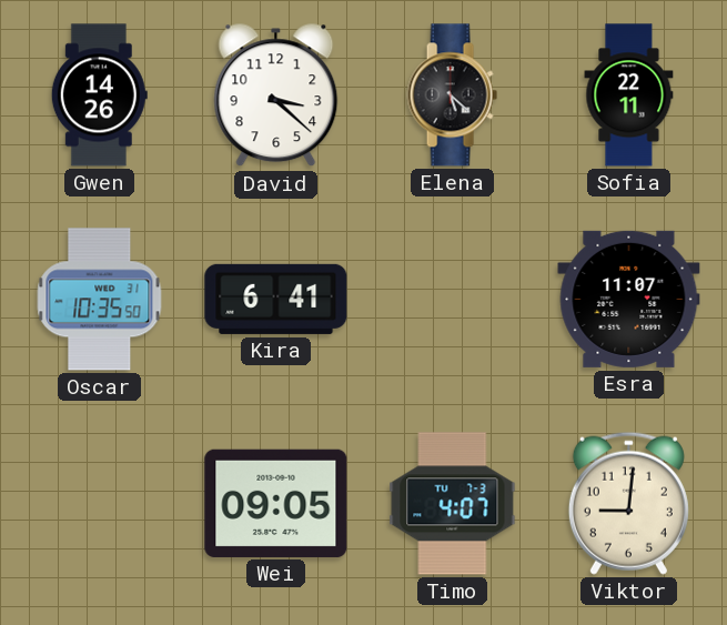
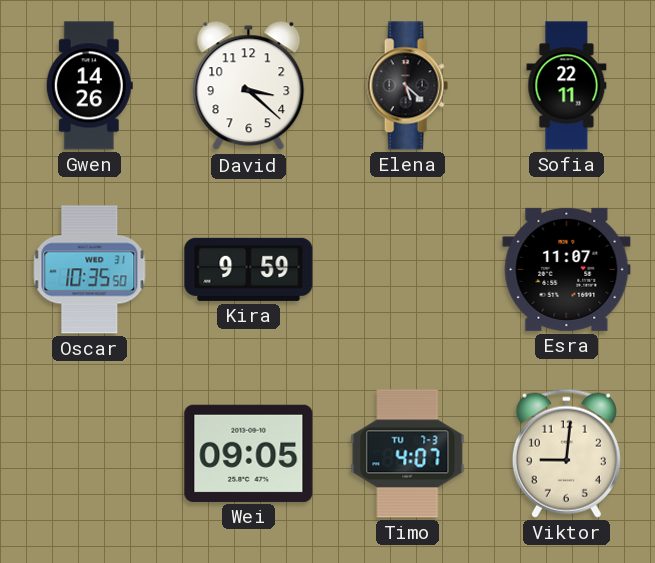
Kira: 6:41 -> 9:59 (249, 269)
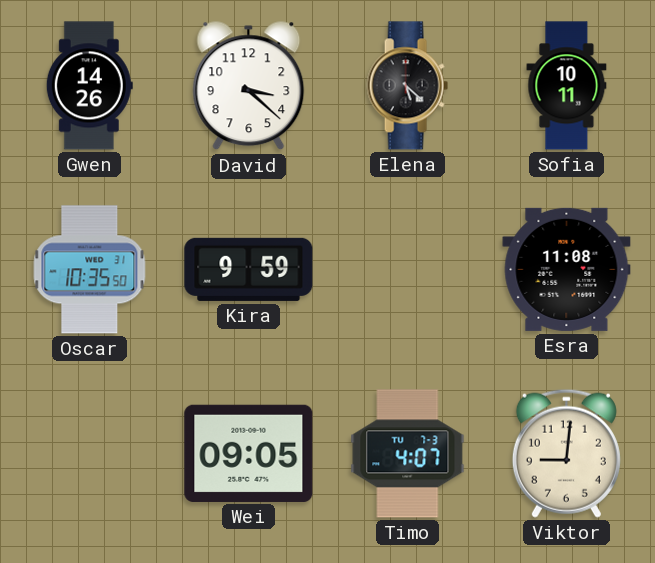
Sofia: 22:11 -> 10:11 (567, 86)
Esra: 11:07 -> 11:08 (567, 269)
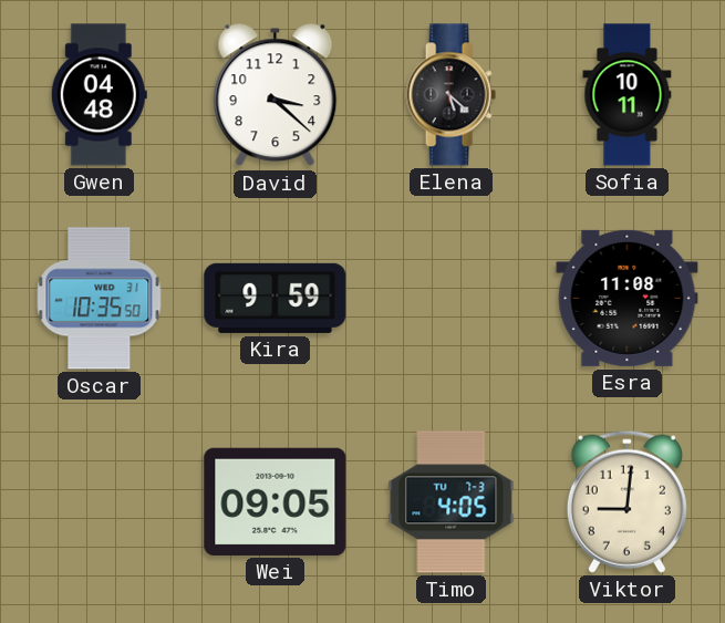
Gwen: 14:26 -> 04:48 (99, 95)
Timo: 4:07 -> 4:05 (452, 502)
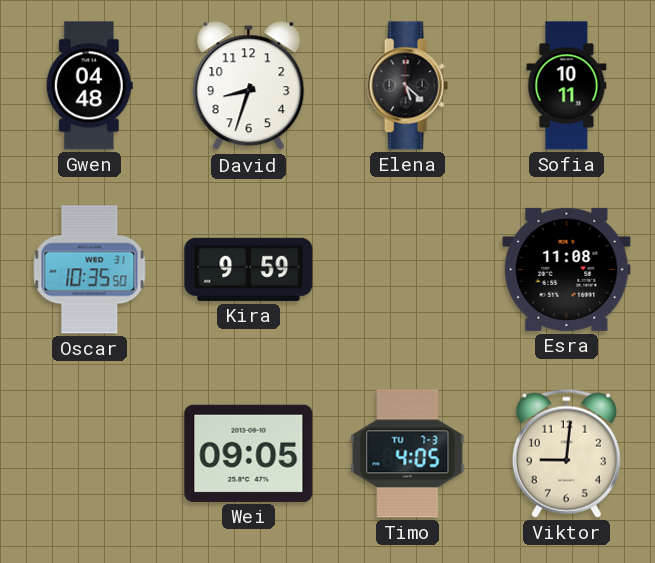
David: 3:22 -> 8:33 (249, 86)
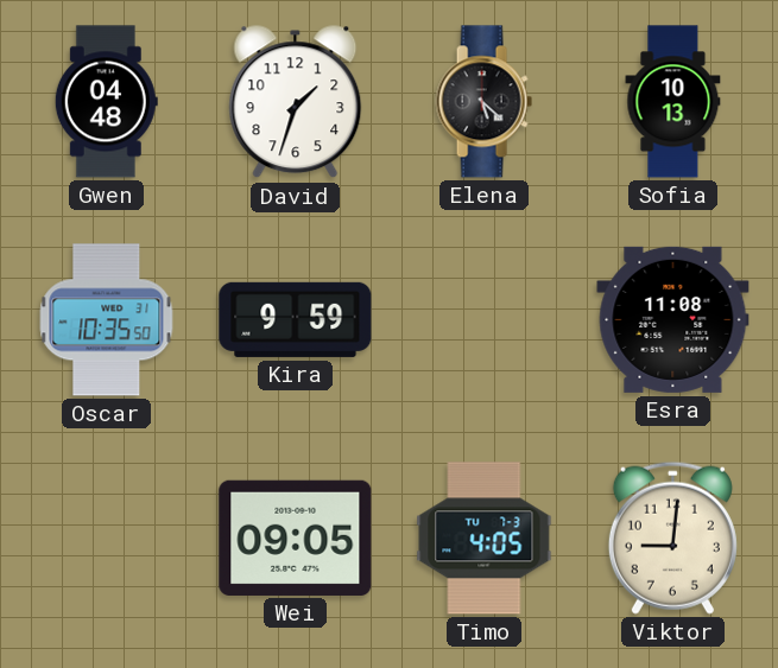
David: 8:33 -> 1:33 (296, 102)
Sofia: 10:11 -> 10:13 (673, 102)
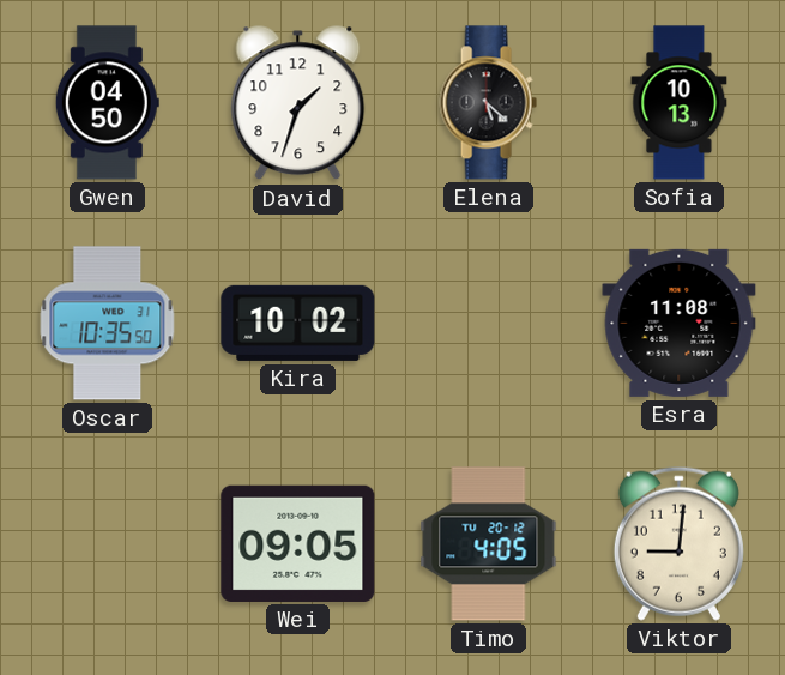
Gwen: 04:48 -> 04:50 (107, 103)
Kira: 9:59 -> 10:02 (298, 323)
Timo date: TU 7-3 -> TU 20-12 (489, 544)
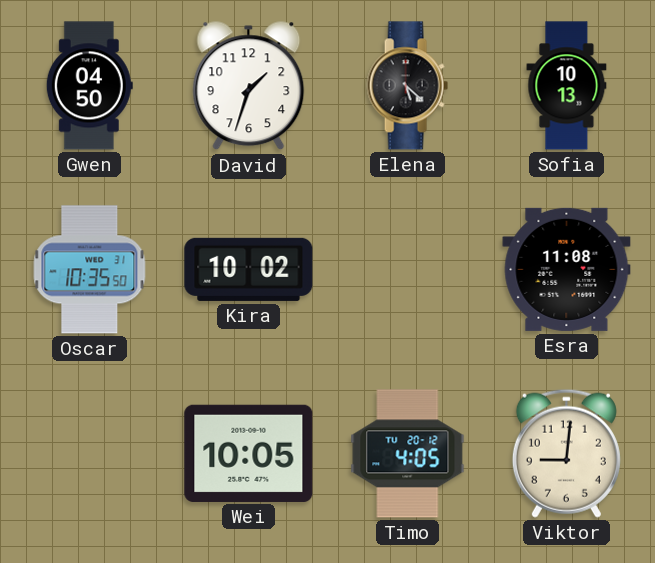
Wei: 09:05 -> 10:05 (249, 453)
